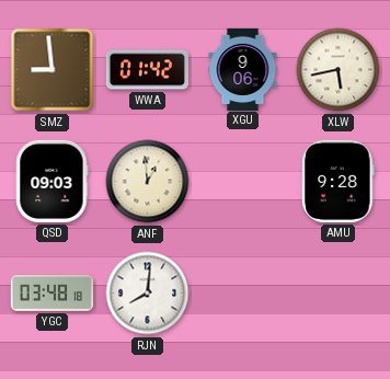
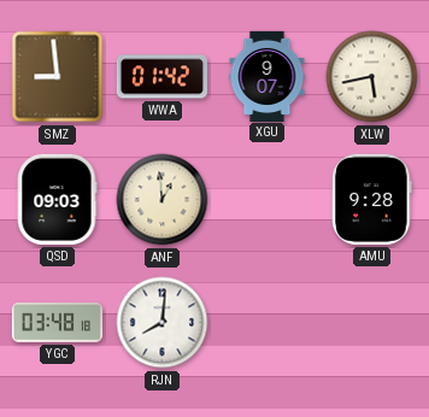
XGU: 9:06 -> 9:07 (268, 76)
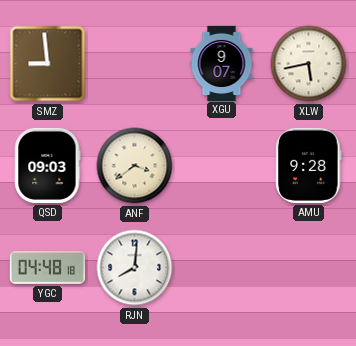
WWA: 01:42 -> none (161, 77)
ANF: 12:59 -> 3:39 (135, 166)
YGC: 03:48 -> 04:48 (47, 268)
